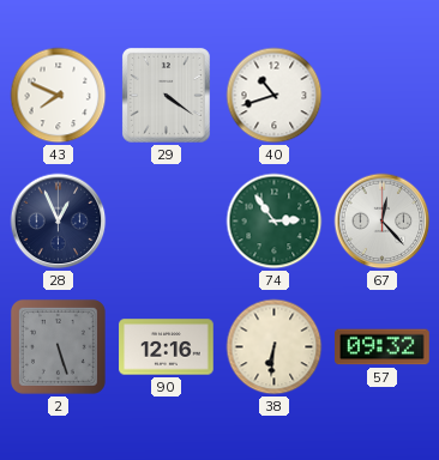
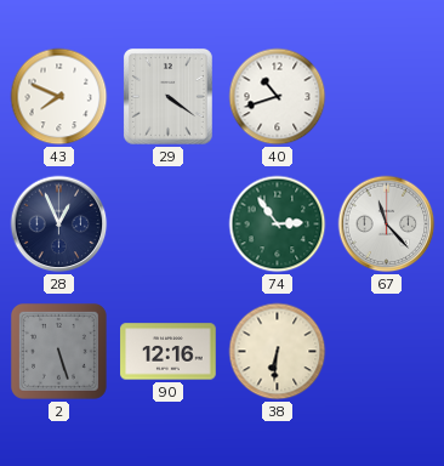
67: 12:23 -> 11:23 (387, 225)
57: 09:32 -> none (383, 347)
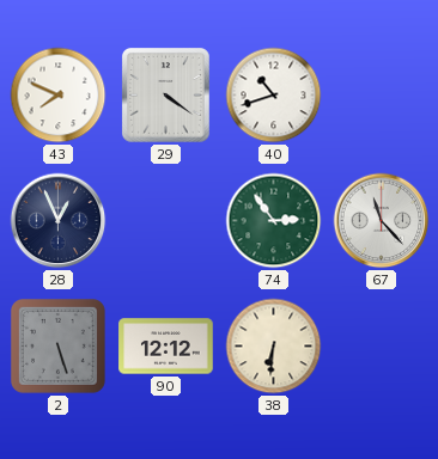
90: 12:16 -> 12:12 (166, 347)
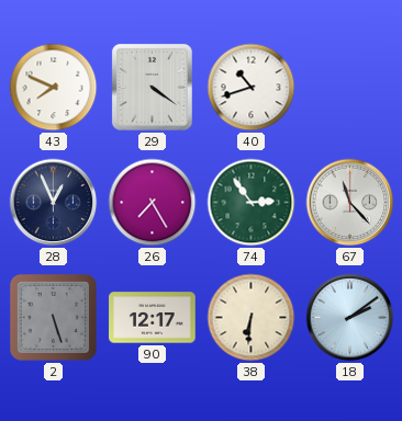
26: none -> 7:25 (153, 203)
90: 12:12 -> 12:17 (153, 318)
18: none -> 2:09 (350, 318)
